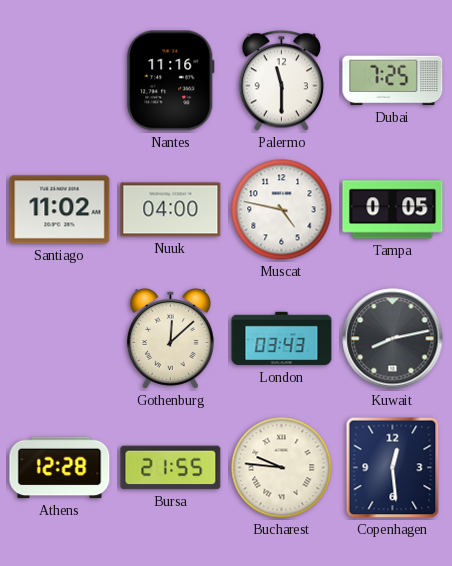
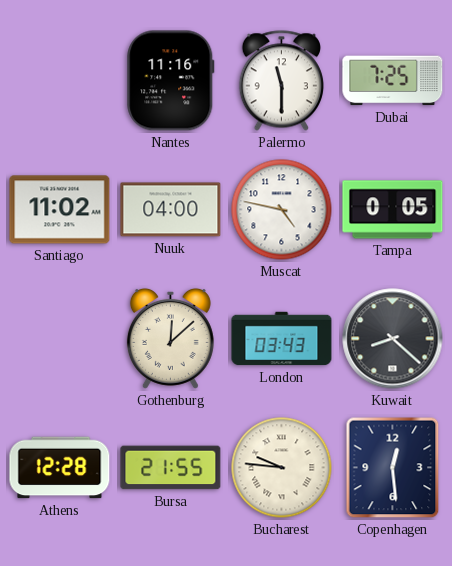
Kuwait: 8:13 -> 8:22 (393, 339)
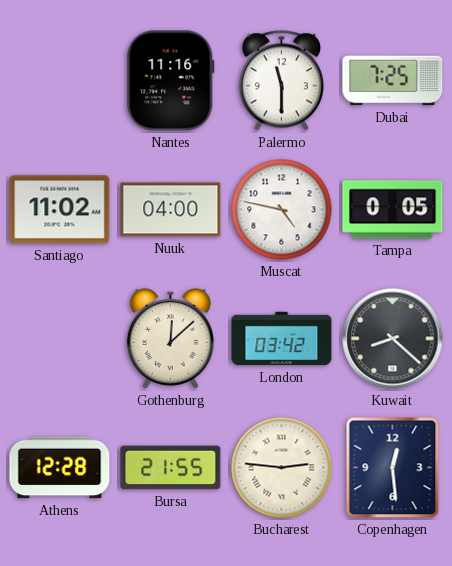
London: 03:43 -> 03:42 (282, 339)
Bucharest: 9:46 -> 2:46 (282, 468)
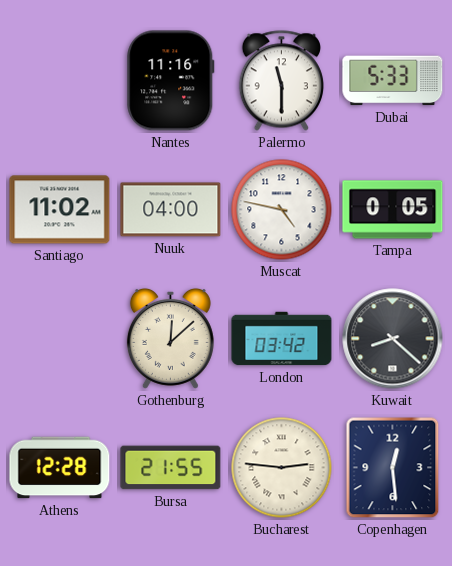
Dubai: 7:25 -> 5:33 (393, 81)
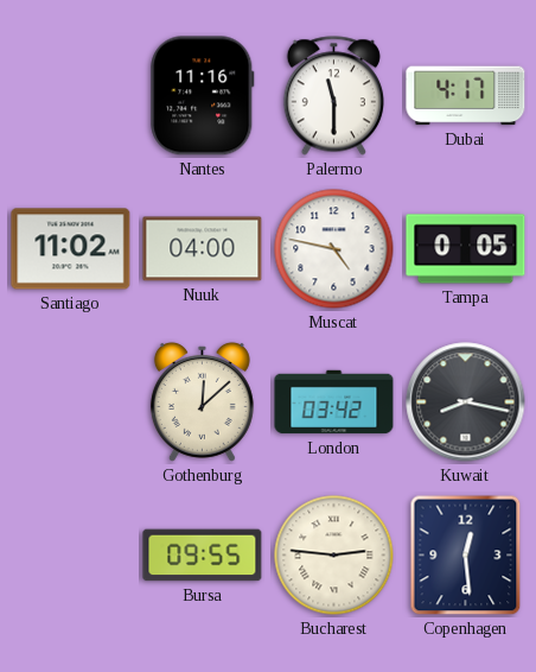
Dubai: 5:33 -> 4:17 (466, 96)
Kuwait: 8:22 -> 8:17 (466, 402)
Athens: 12:28 -> none (60, 468)
Bursa: 21:55 -> 09:55 (203, 556)
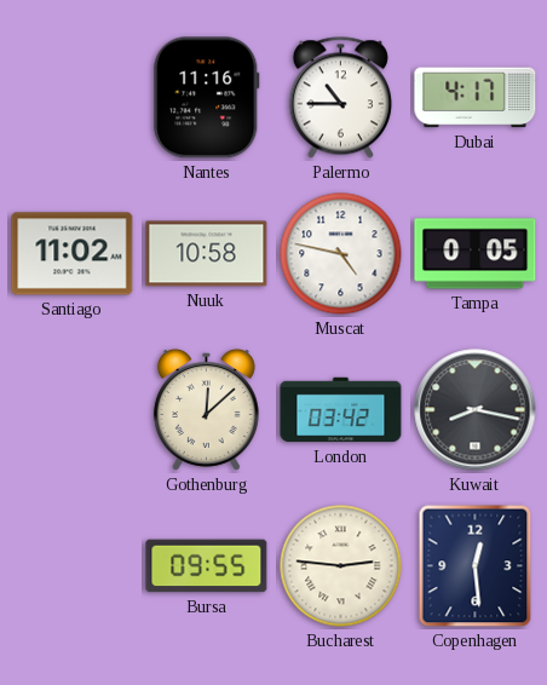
Palermo: 11:30 -> 10:45 (340, 98)
Nuuk: 04:00 -> 10:58 (207, 254)
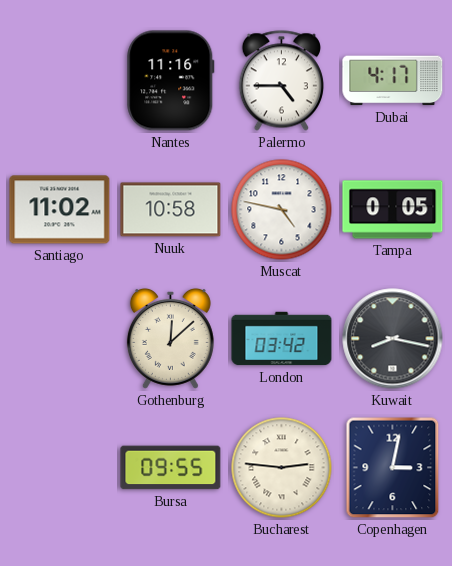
Palermo: 10:45 -> 4:45 (281, 81)
Copenhagen: 12:29 -> 3:02 (393, 468)
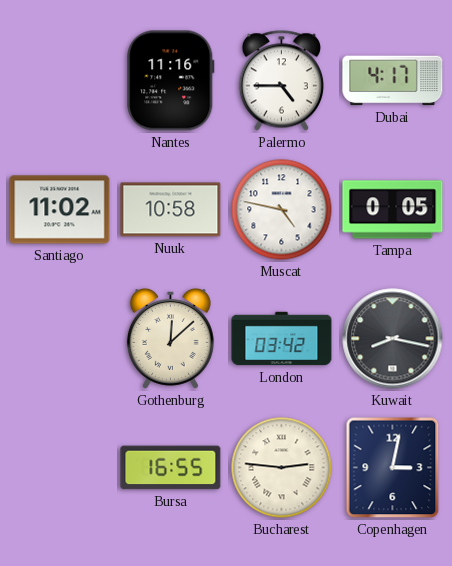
Bursa: 09:55 -> 16:55 (171, 468)
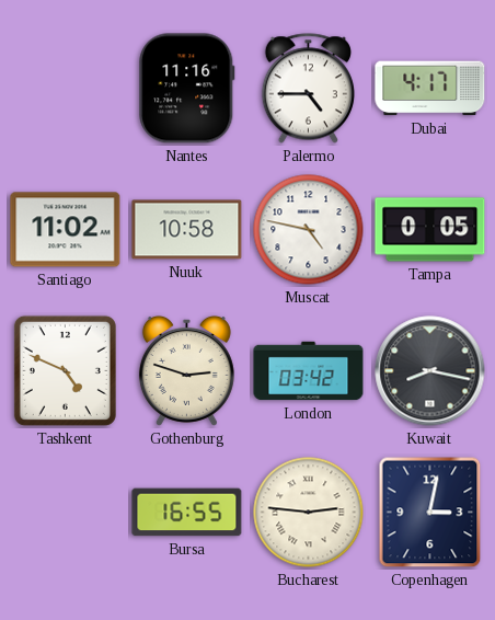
Tashkent: none -> 4:49 (65, 370)
Gothenburg: 12:08 -> 2:48 (186, 370)
